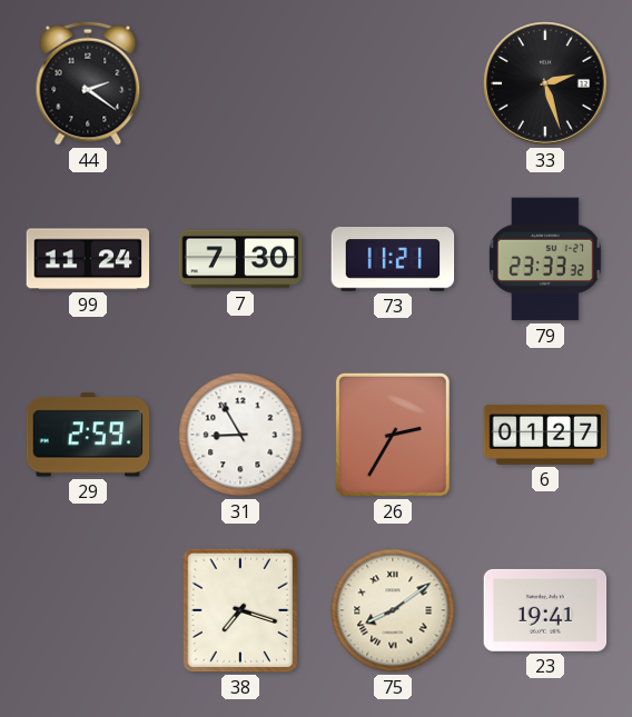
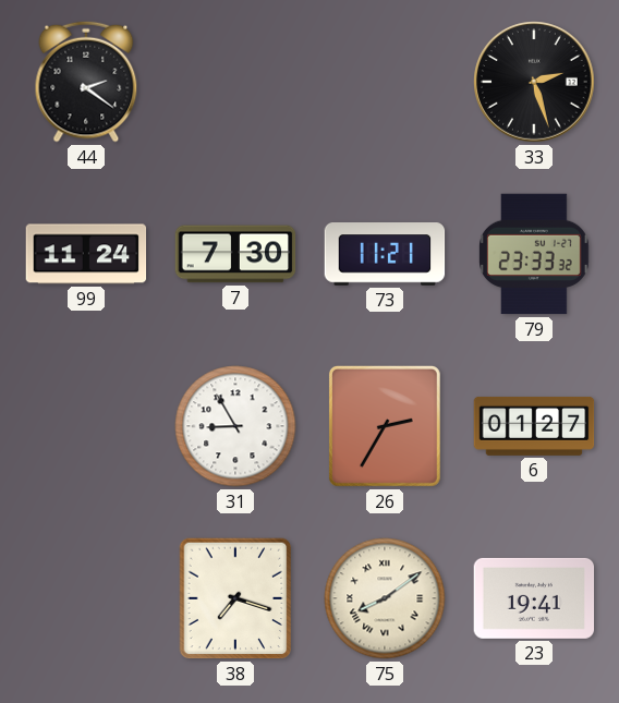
29: 2:59 -> none (88, 435)
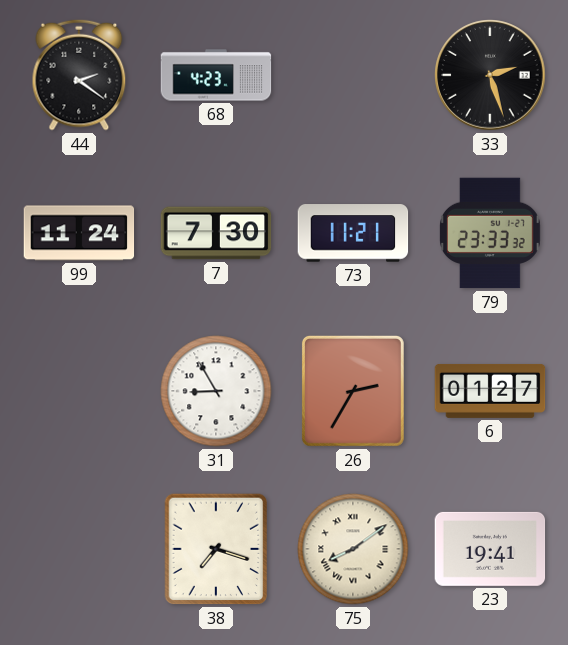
68: none -> 4:23 (216, 75)
